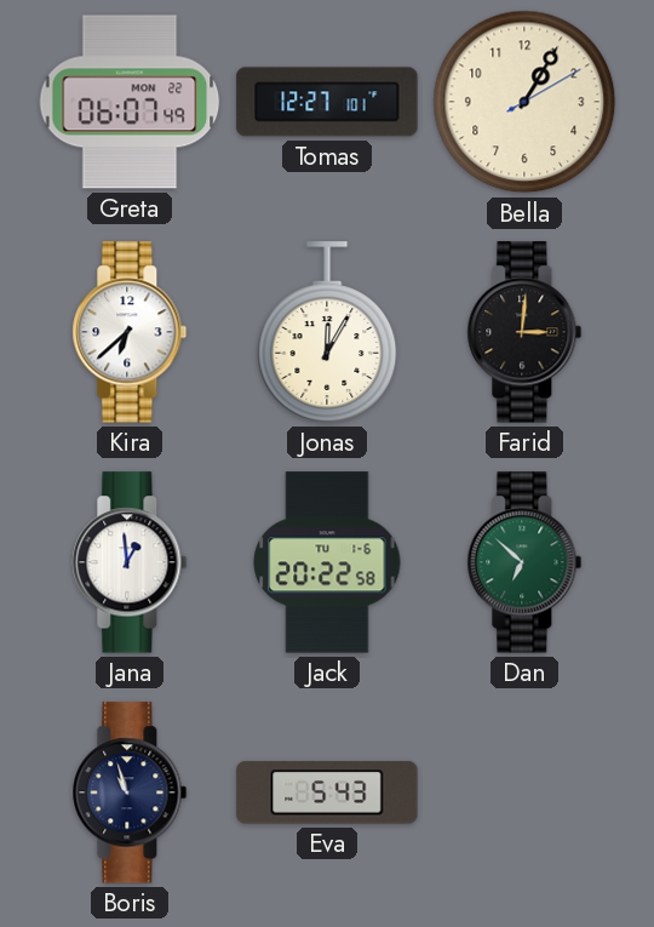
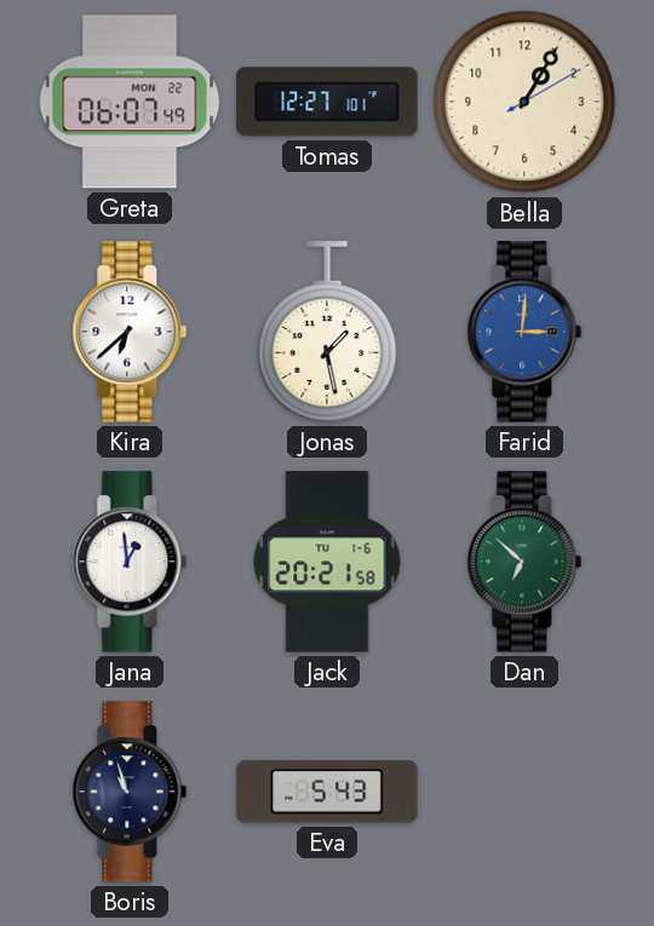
Jonas: 12:05 -> 1:28 (327, 332)
Farid dial: black -> blue (524, 332)
Jack: 20:22 -> 20:21 (327, 562)
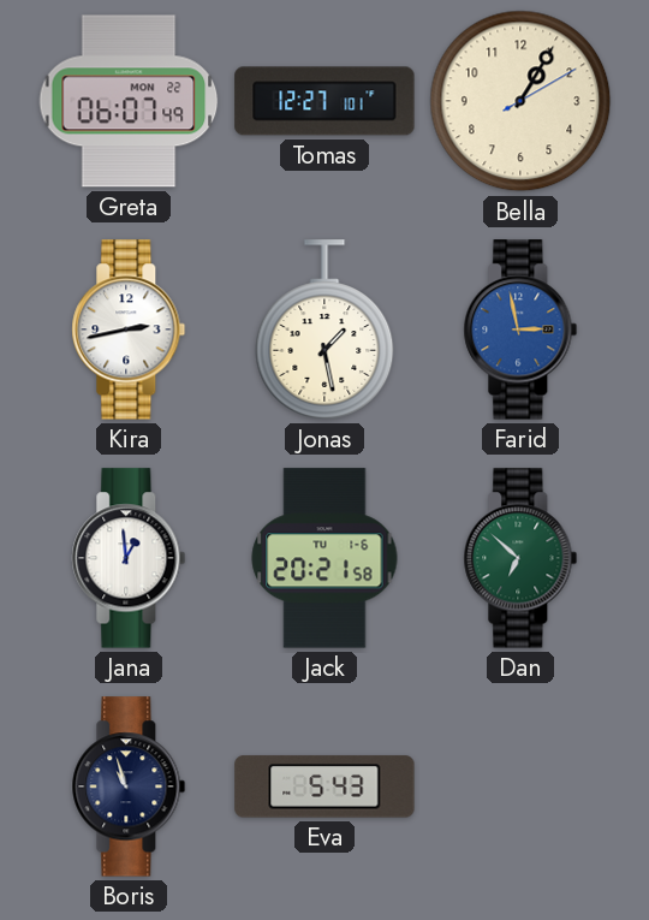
Kira: 6:38 -> 2:43 (129, 330)
Farid: 3:01 -> 2:58 (520, 330)
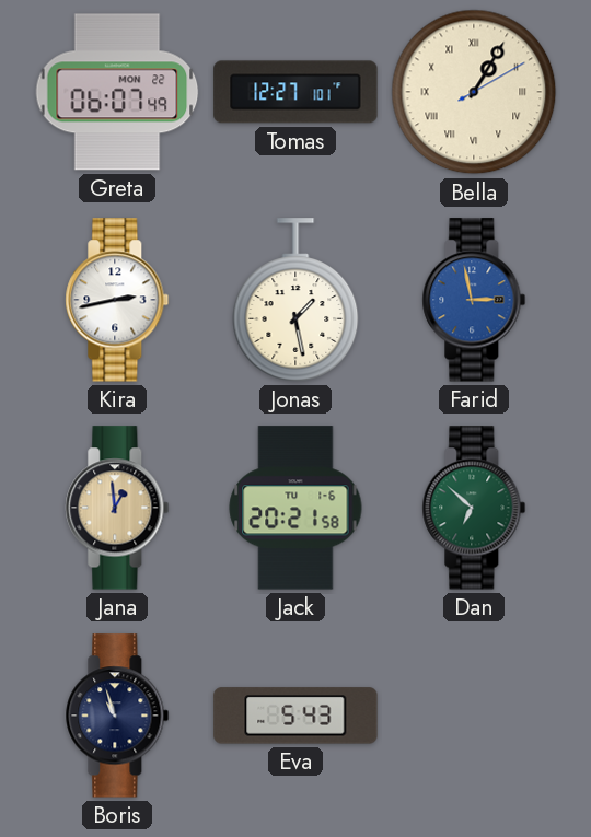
Bella numerals: Arabic -> Roman (474, 92)
Jana dial: white -> champagne (117, 508)
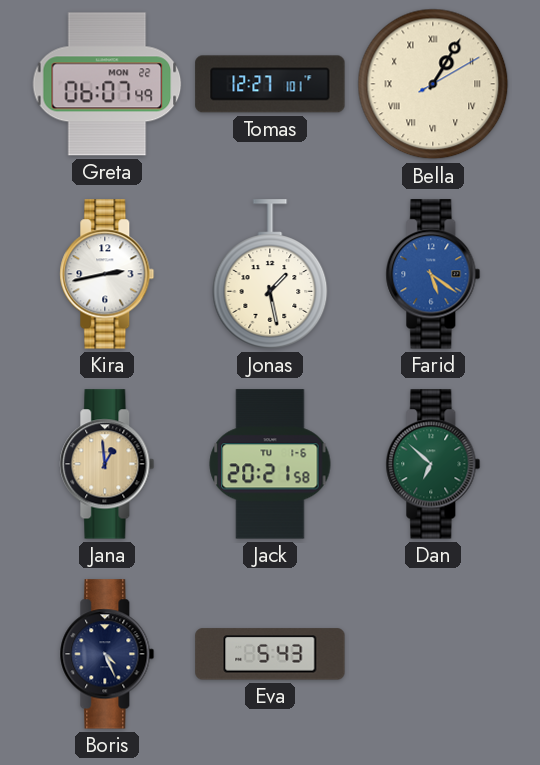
Farid: 2:58 -> 5:21 (433, 274)
Boris: 10:57 -> 4:26 (107, 654)
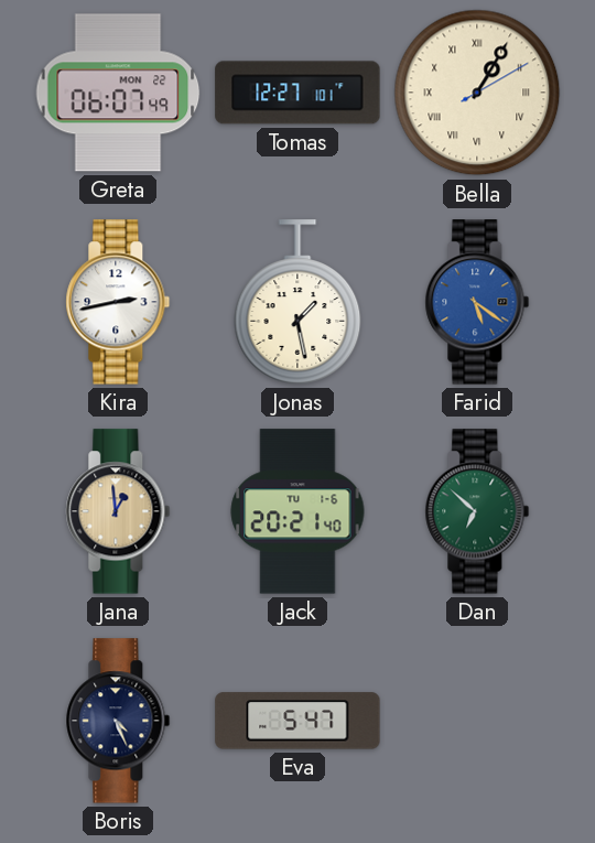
Jack: 20:21:58 -> 20:21:40 (297, 511)
Eva: 5:43 -> 5:47 (297, 721)
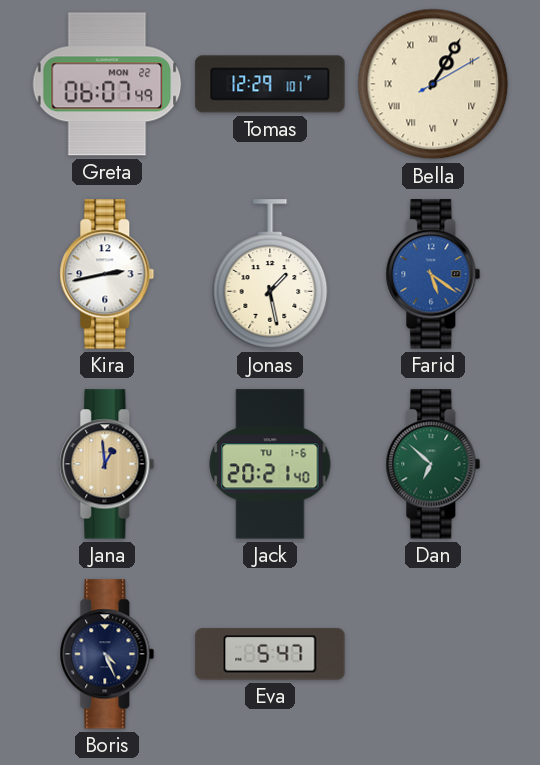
Tomas: 12:27 -> 12:29 (270, 84)
